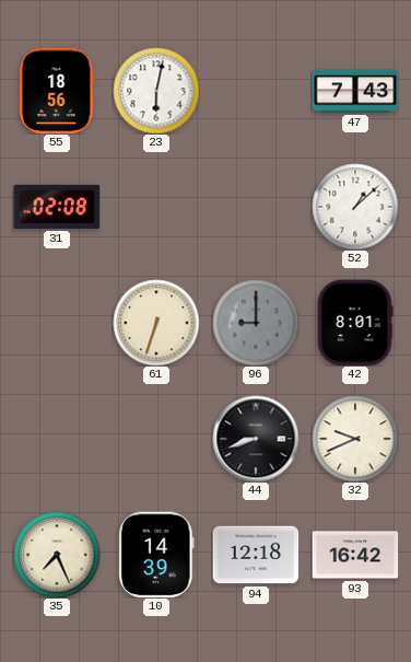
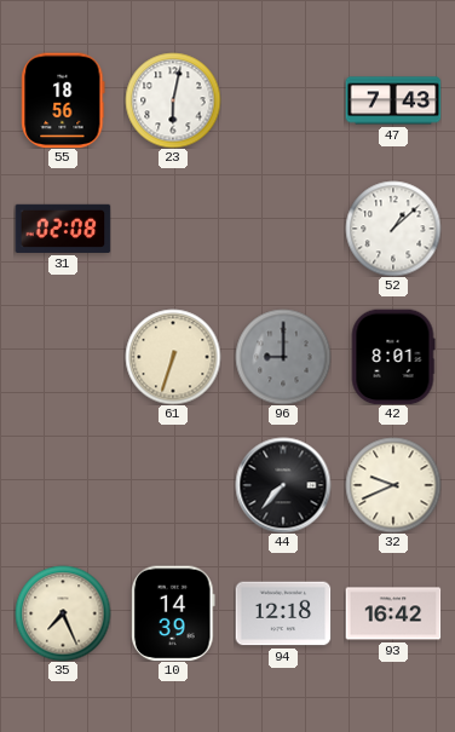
44: 8:42 -> 7:37 (283, 485)
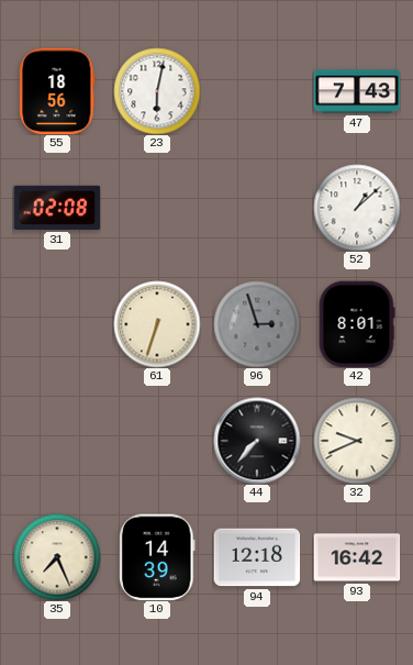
96: 9:00 -> 2:57 (257, 324)
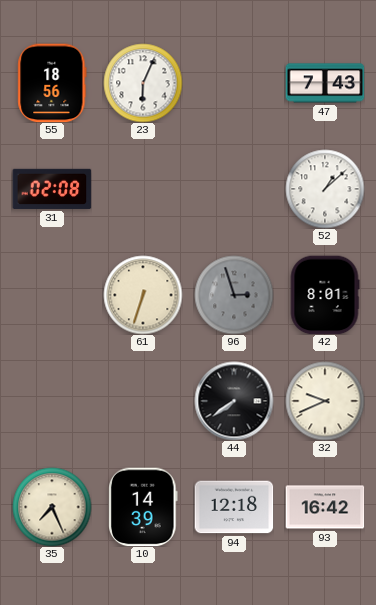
23: 6:02 -> 6:04 (143, 83)
44: 7:37 -> 7:39 (234, 401)
